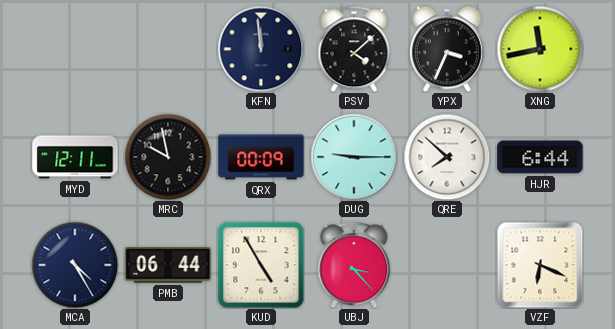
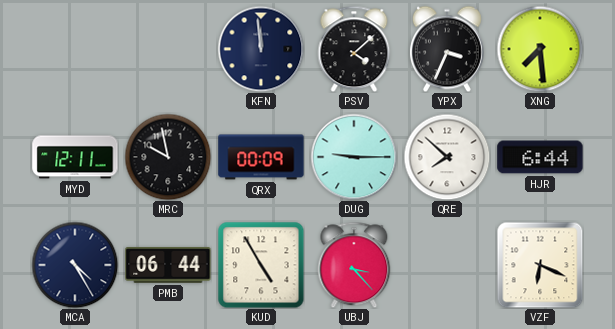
XNG: 11:43 -> 7:29 (540, 49)
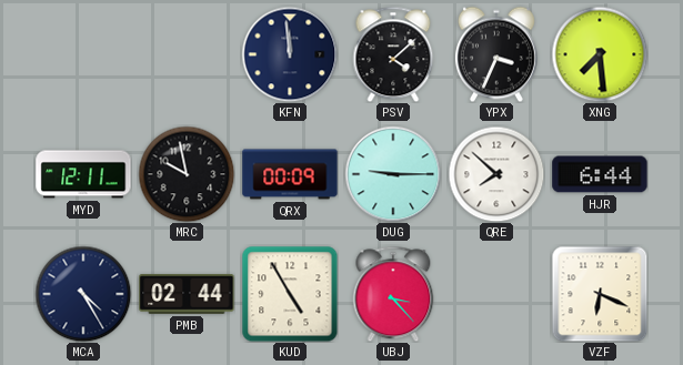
PMB: 06:44 -> 02:44 (187, 295)
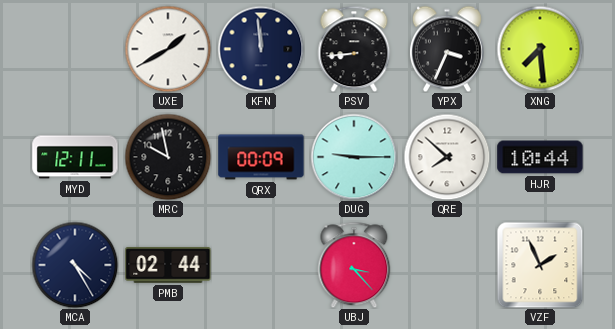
UXE: none -> 1:40 (168, 49)
PSV: 4:08 -> 8:44 (354, 49)
HJR: 6:44 -> 10:44 (540, 157)
KUD: 4:55 -> none (290, 294)
VZF: 6:19 -> 1:56 (540, 265)
